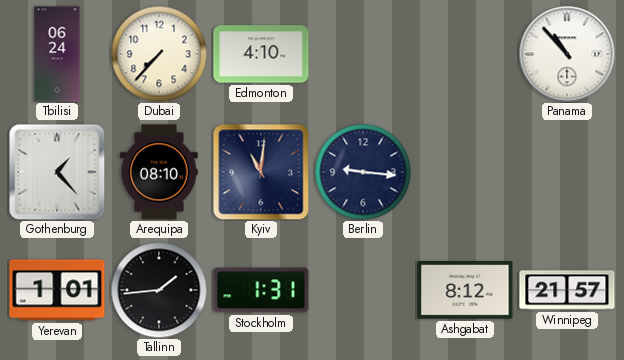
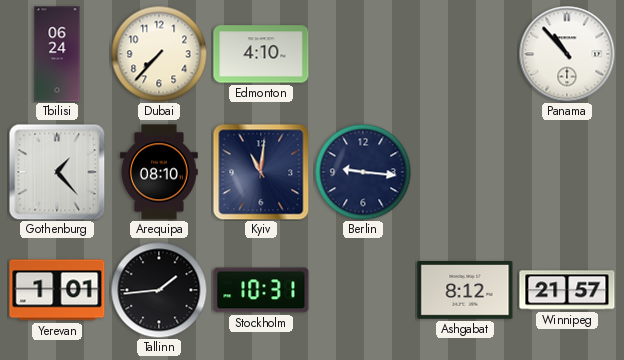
Stockholm: 1:31 -> 10:31 (261, 290)
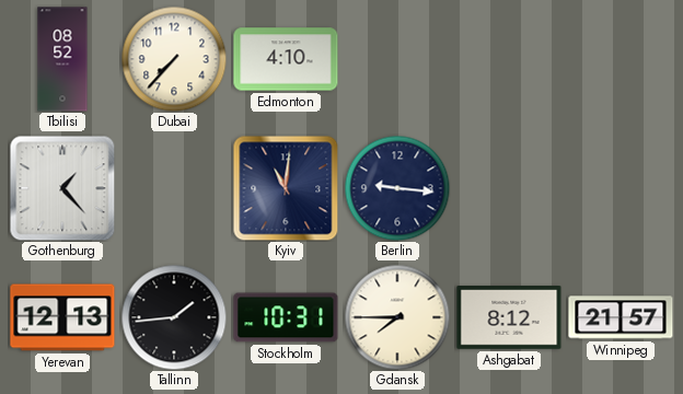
Tbilisi: 06:24 -> 08:52 (62, 59)
Panama: 10:53 -> none (567, 54)
Arequipa: 08:10 -> none (159, 172)
Yerevan: 1:01 -> 12:13 (62, 317)
Gdansk: none -> 7:45 (397, 317)
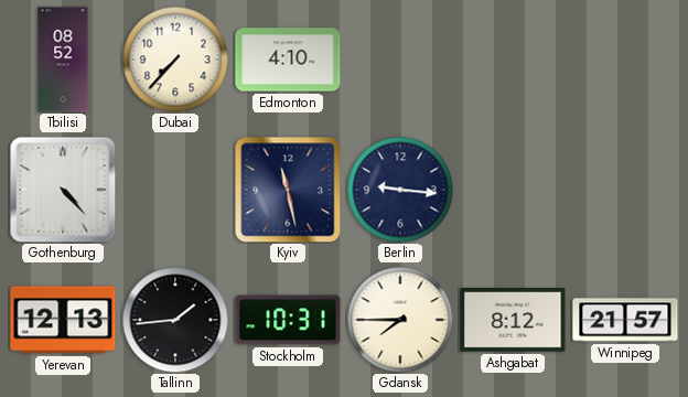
Gothenburg: 1:23 -> 4:23 (63, 190)
Kyiv: 11:01 -> 11:28 (288, 190)
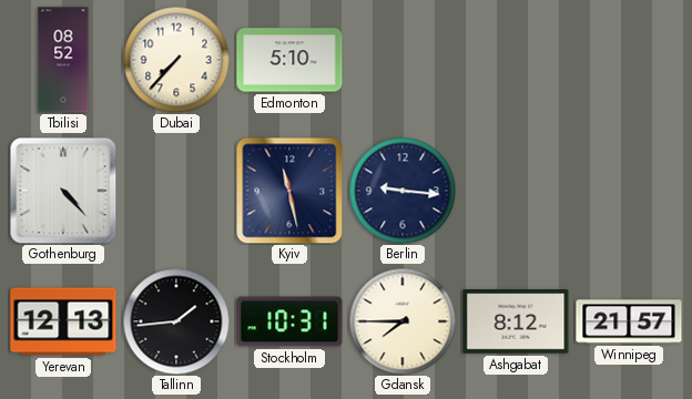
Edmonton: 4:10 -> 5:10 (289, 60)
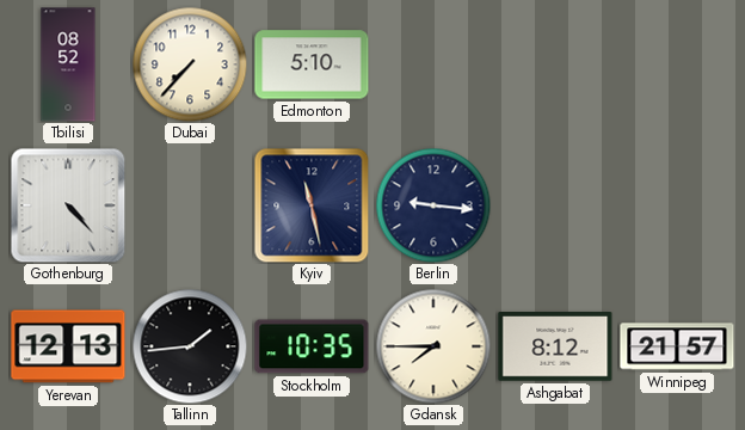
Stockholm: 10:31 -> 10:35 (312, 346)
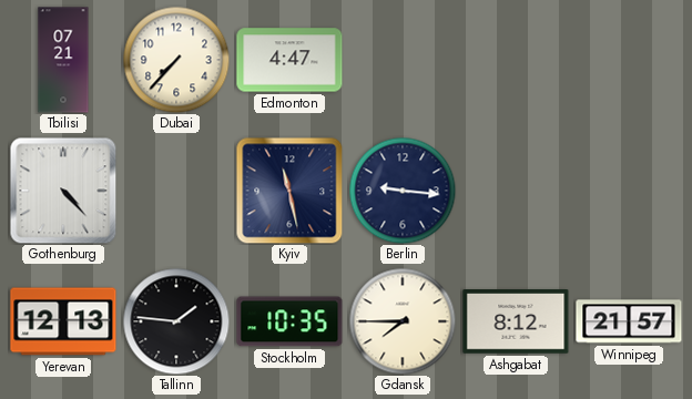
Tbilisi: 08:52 -> 07:21 (63, 60)
Edmonton: 5:10 -> 4:47 (289, 60)
Tallinn: 1:44 -> 1:46 (176, 321)
